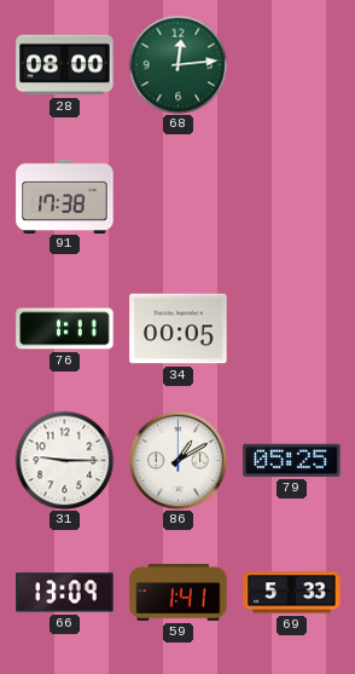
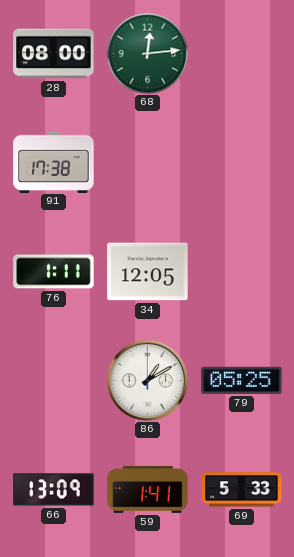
34: 00:05 -> 12:05 (148, 272)
31: 9:15 -> none (64, 460)
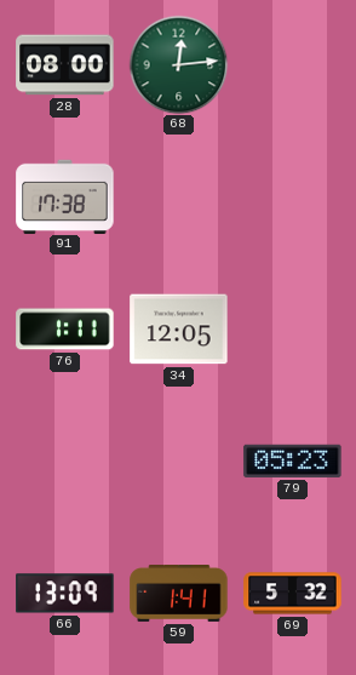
86: 1:10 -> none (147, 380)
79: 05:25 -> 05:23 (293, 461)
69: 5:33 -> 5:32 (293, 594)
